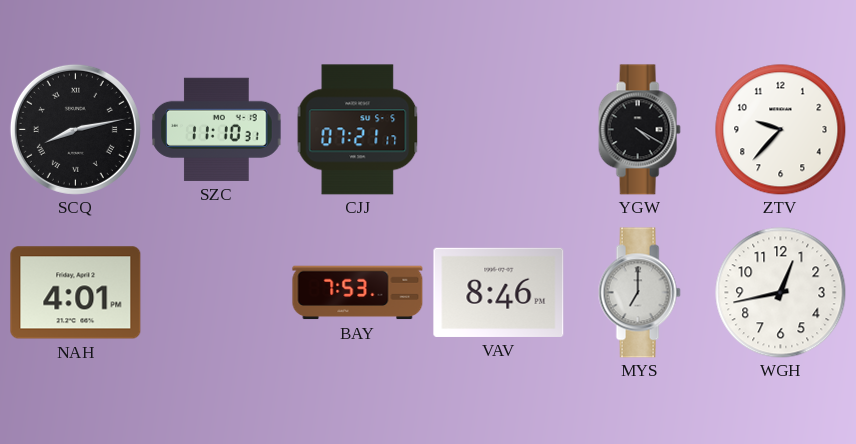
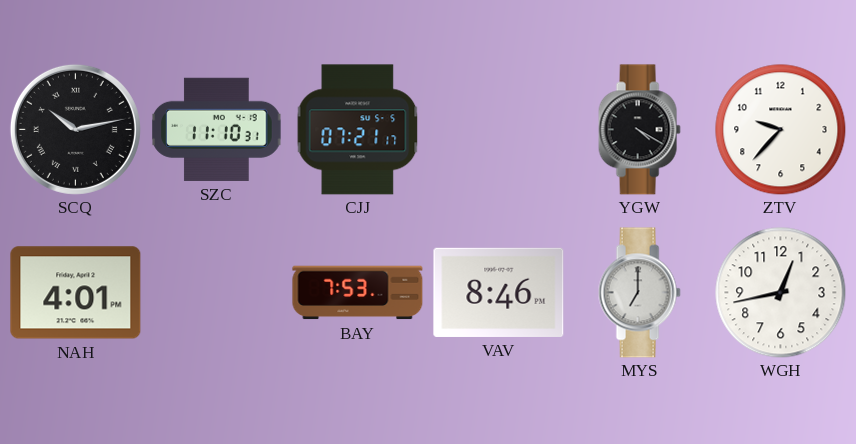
SCQ: 8:13 -> 10:13 (75, 129)
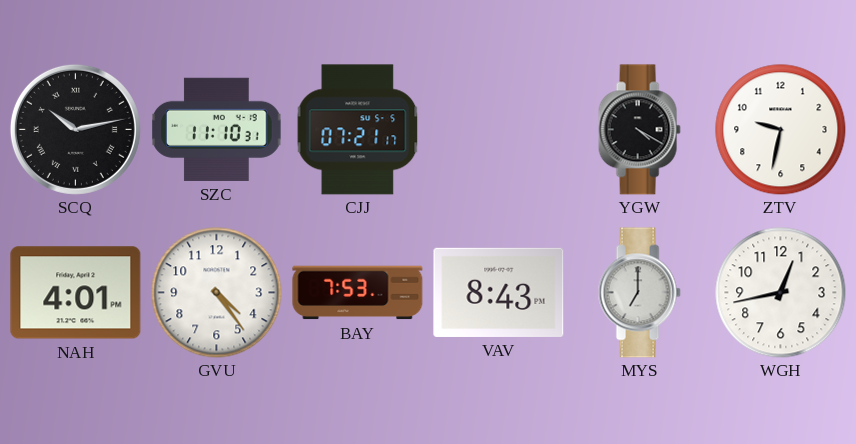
ZTV: 9:37 -> 9:32 (781, 130)
GVU: none -> 4:24 (217, 293)
VAV: 8:46 -> 8:43 (499, 292)
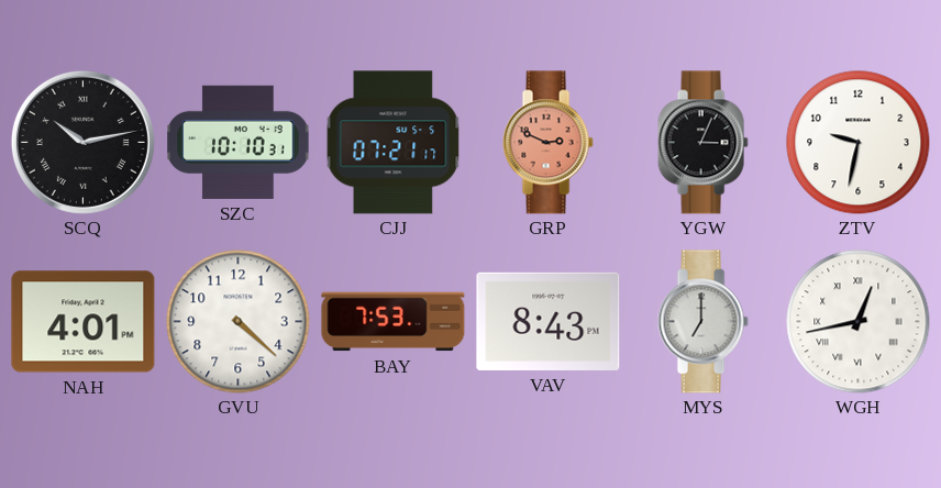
SZC: 11:10 -> 10:10 (239, 142)
GRP: none -> 2:49 (547, 143)
YGW: 4:20 -> 3:04 (702, 143)
GVU: 4:24 -> 4:22 (239, 322)
WGH numerals: Arabic -> Roman (859, 322)
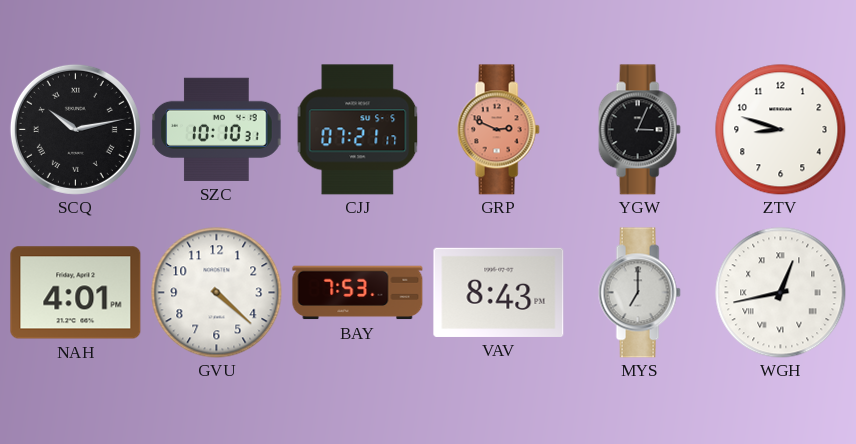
ZTV: 9:32 -> 8:48 (781, 130)
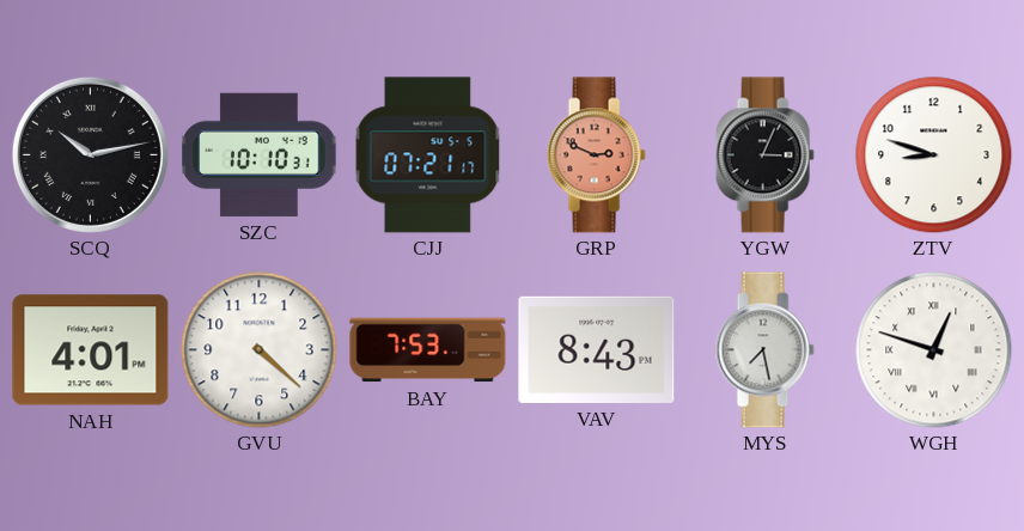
MYS: 7:00 -> 7:28 (764, 350)
WGH: 12:43 -> 12:48 (934, 350)
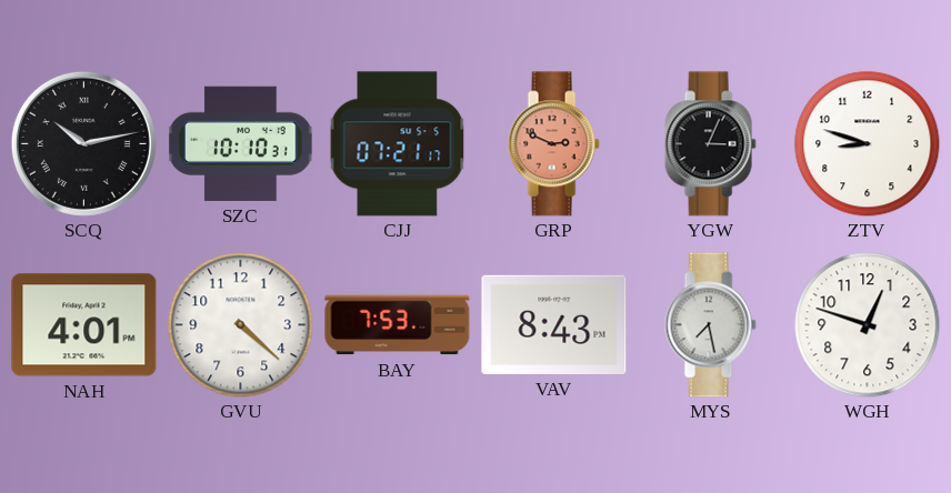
WGH numerals: Roman -> Arabic (868, 325)
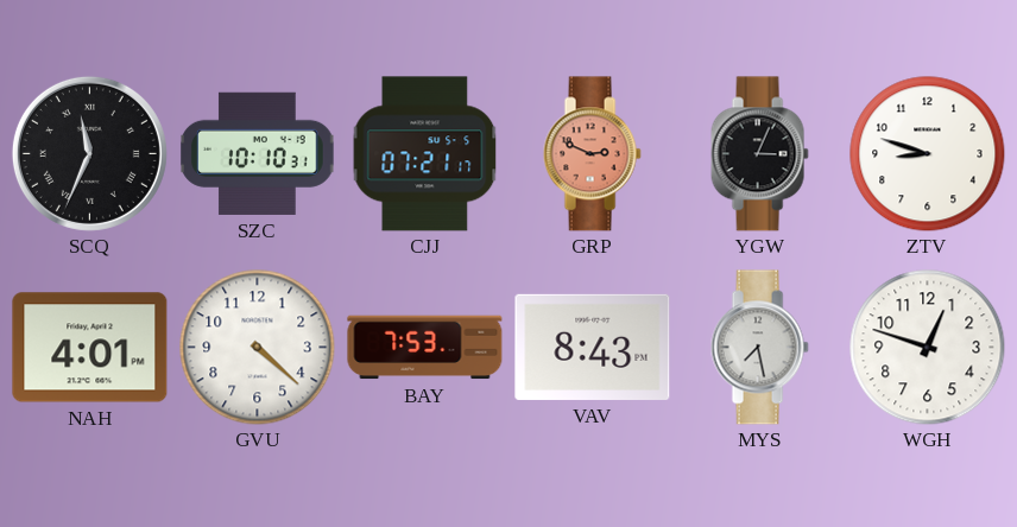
SCQ: 10:13 -> 11:34 (89, 153)
